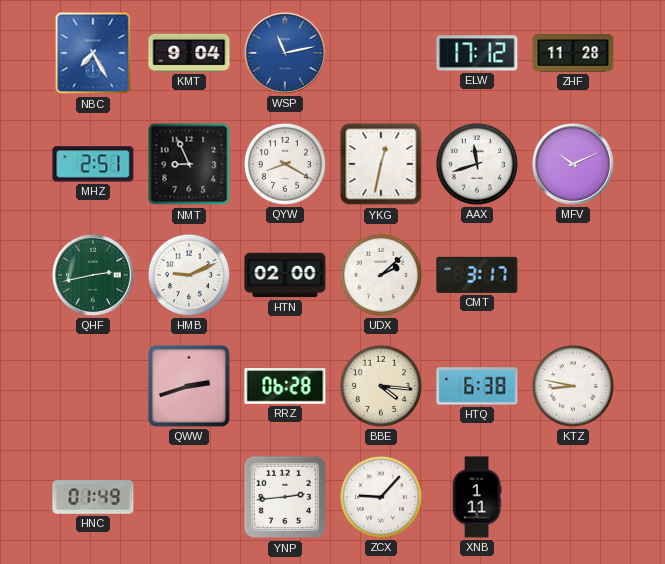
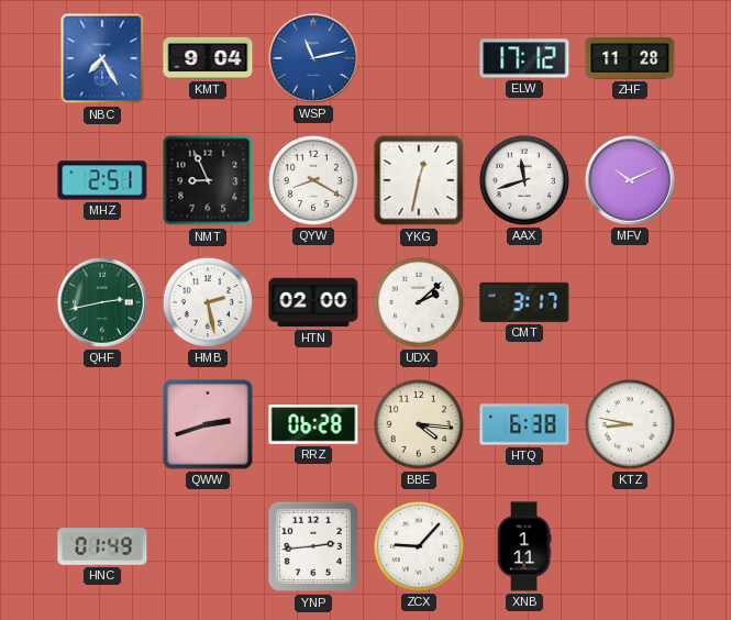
HMB: 9:11 -> 2:28 (208, 302)
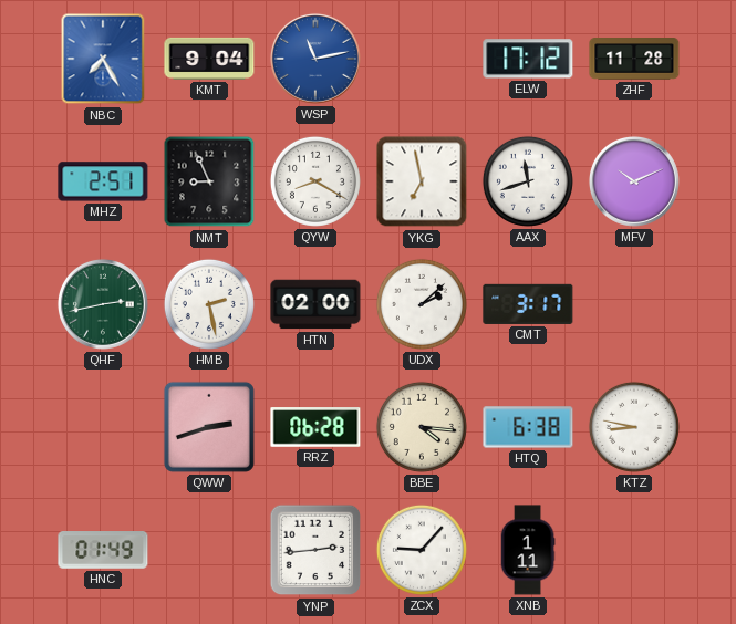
YKG: 12:32 -> 6:58 (422, 181)
